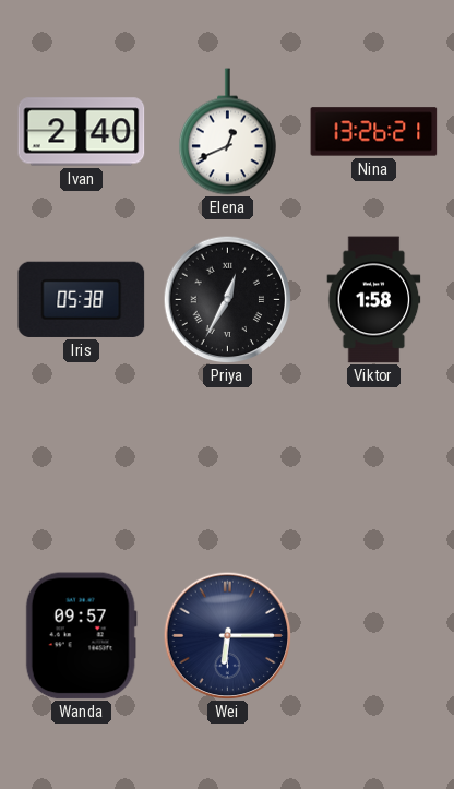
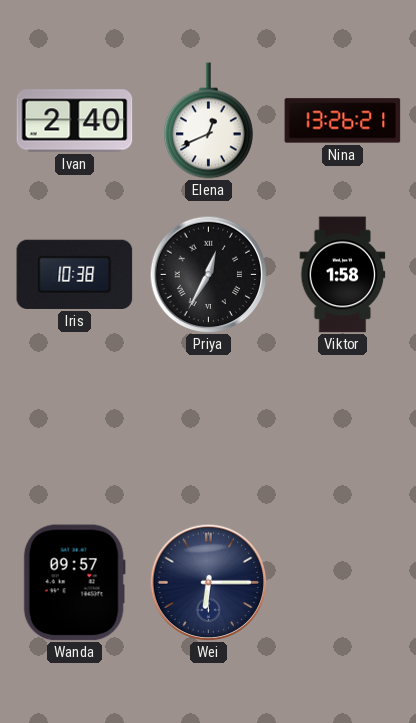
Iris: 05:38 -> 10:38 (75, 274)
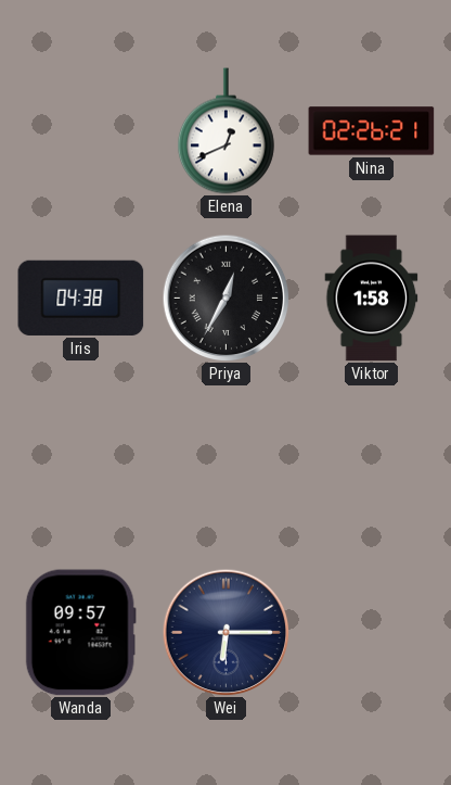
Ivan: 2:40 -> none (75, 121)
Nina: 13:26 -> 02:26 (372, 131)
Iris: 10:38 -> 04:38 (81, 297)
